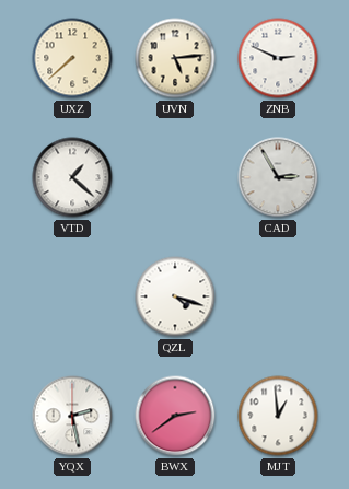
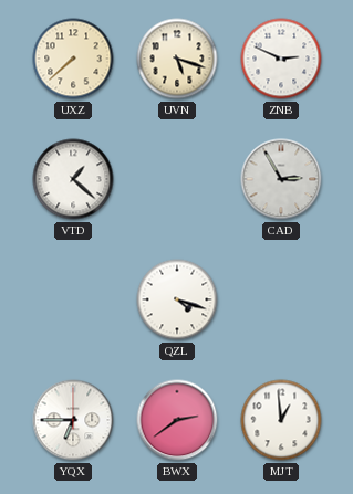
UVN: 5:14 -> 5:18 (177, 59)
YQX: 2:28 -> 6:45 (73, 420)
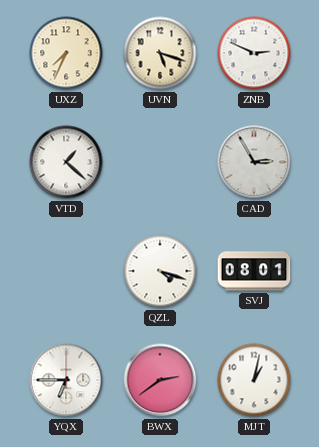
UXZ: 7:38 -> 7:34 (66, 53)
SVJ: none -> 08:01 (254, 271)
MJT: 12:59 -> 1:02 (254, 380)
